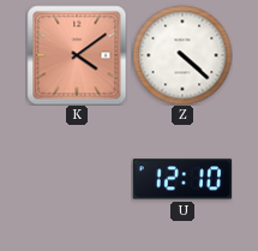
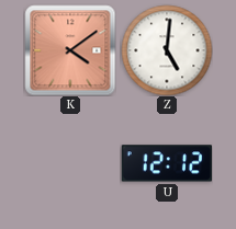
Z: 4:22 -> 5:01 (167, 50)
U: 12:10 -> 12:12 (166, 163)
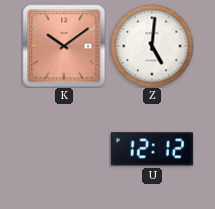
K: 4:09 -> 10:09 (64, 46)
